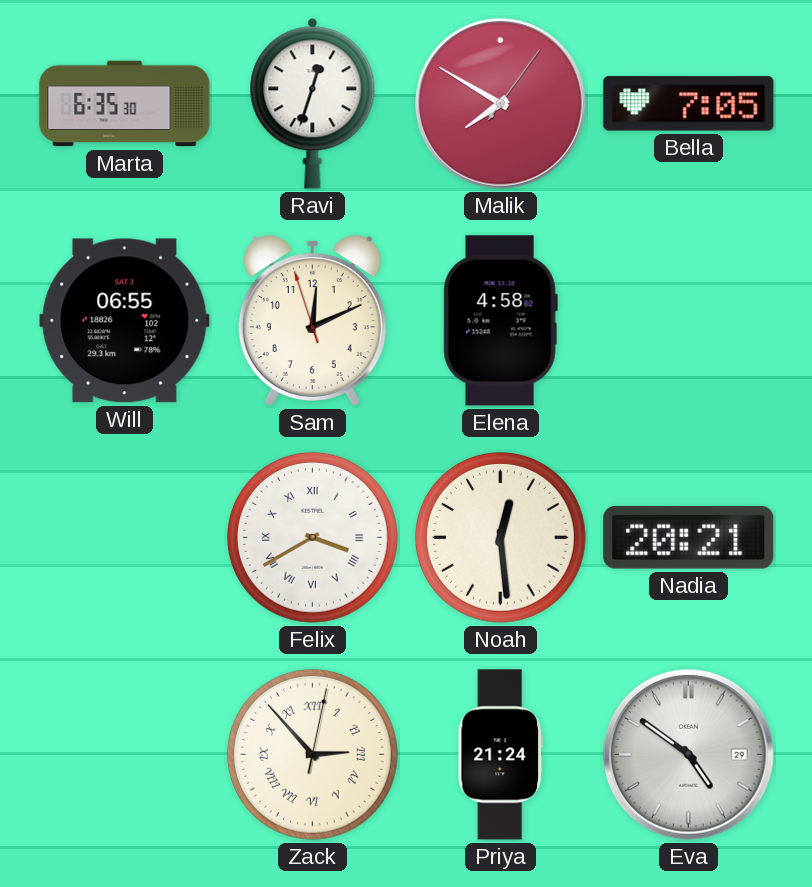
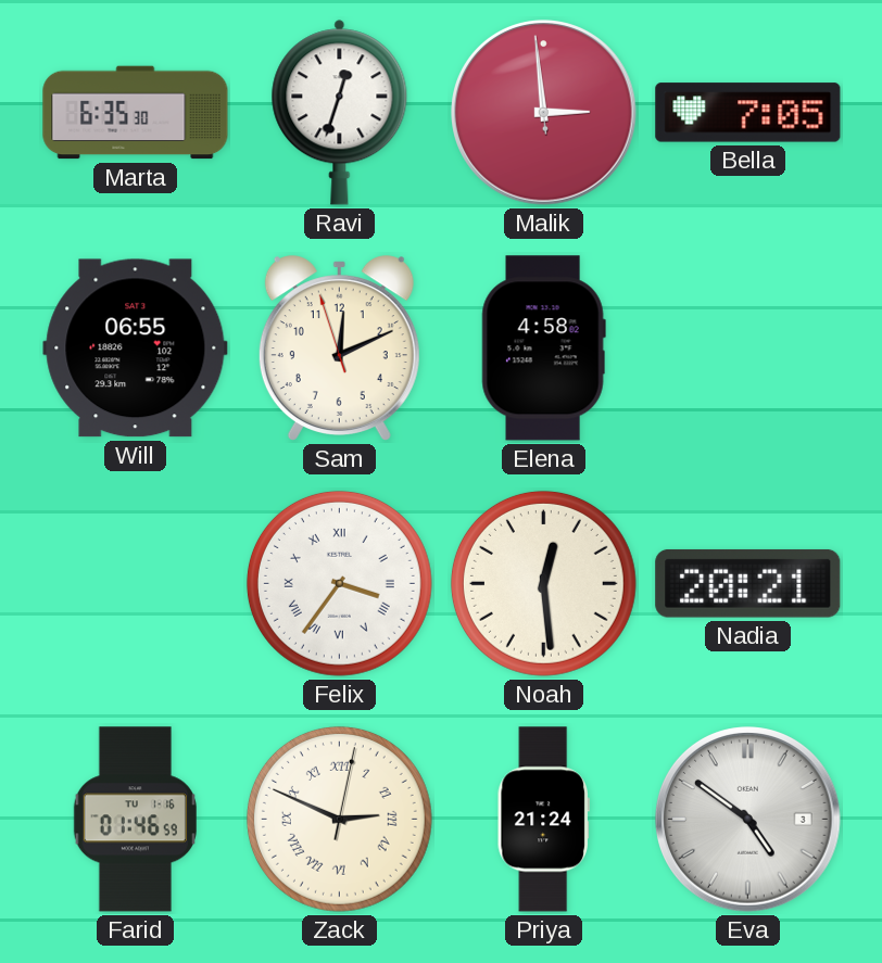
Malik: 7:50 -> 2:58 (544, 113)
Felix: 3:40 -> 3:36 (339, 583)
Farid: none -> 01:46 (135, 820)
Zack: 2:53 -> 2:49 (339, 819)
Eva date: 29 -> 3 (748, 820)
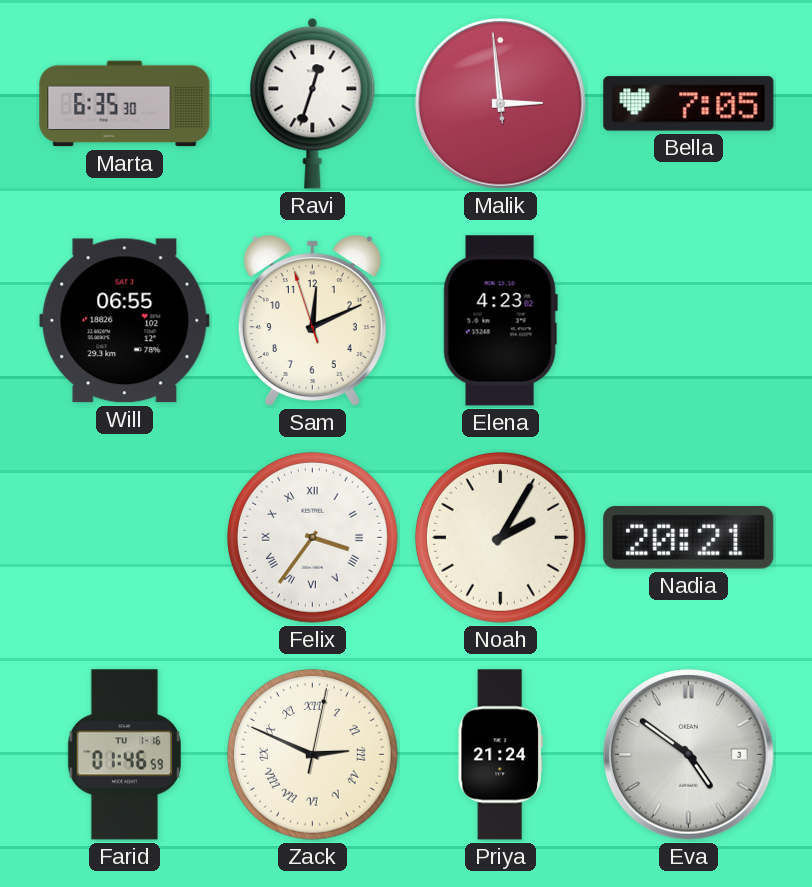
Elena: 4:58 -> 4:23 (500, 321)
Noah: 12:29 -> 2:05 (500, 537)
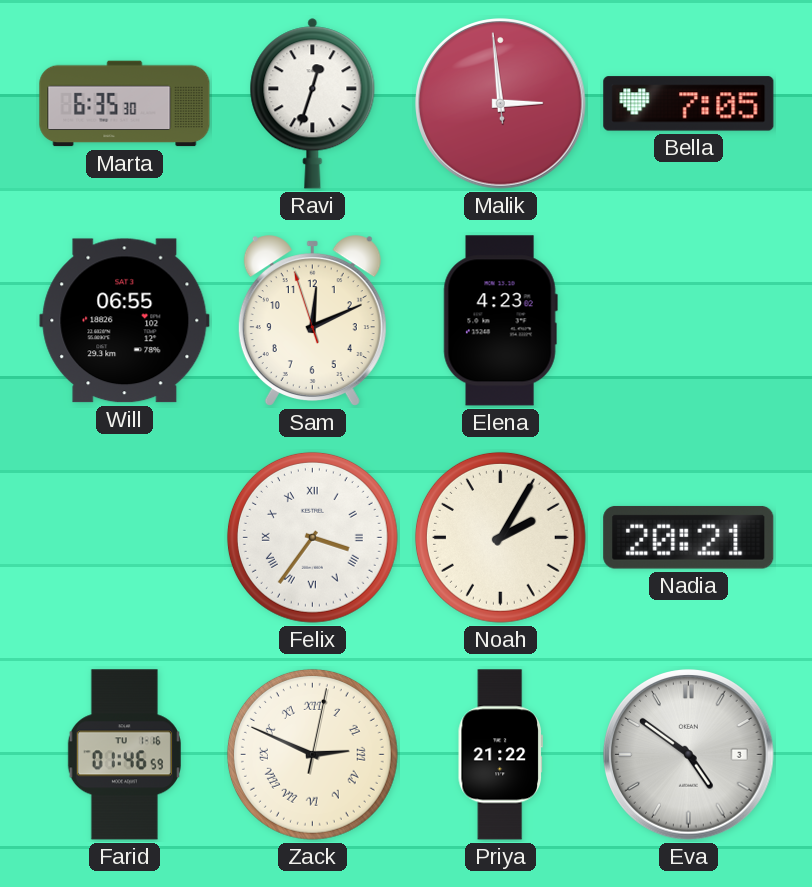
Priya: 21:24 -> 21:22 (500, 755)
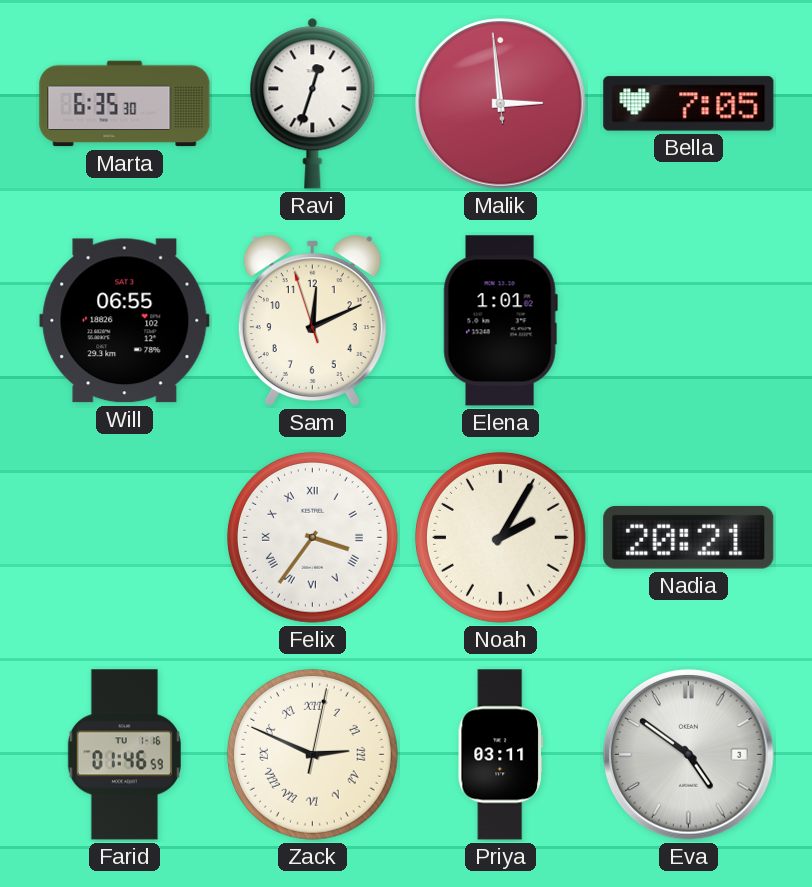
Elena: 4:23 -> 1:01 (500, 321)
Priya: 21:22 -> 03:11 (500, 755)
